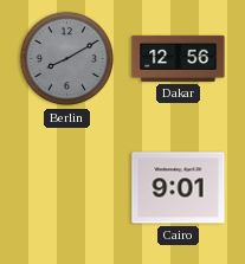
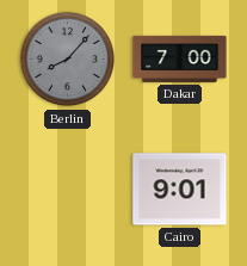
Berlin: 8:10 -> 8:07 (68, 60)
Dakar: 12:56 -> 7:00 (180, 58)
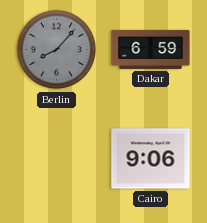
Dakar: 7:00 -> 6:59 (151, 49)
Cairo: 9:01 -> 9:06 (151, 159)
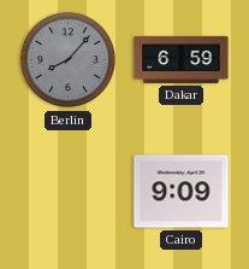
Cairo: 9:06 -> 9:09 (182, 192)
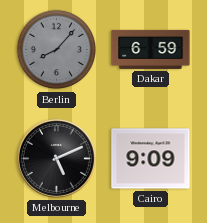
Melbourne: none -> 5:11 (56, 158)
